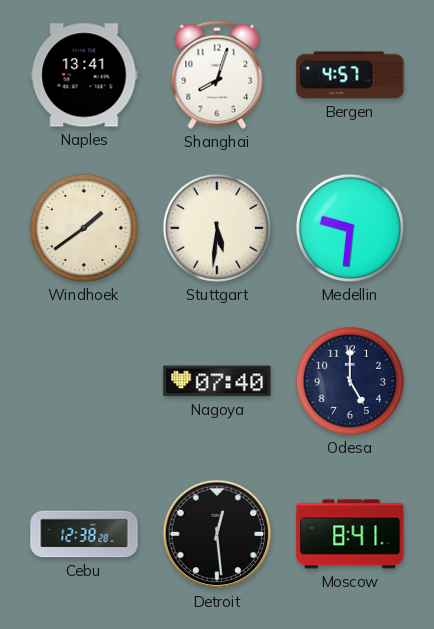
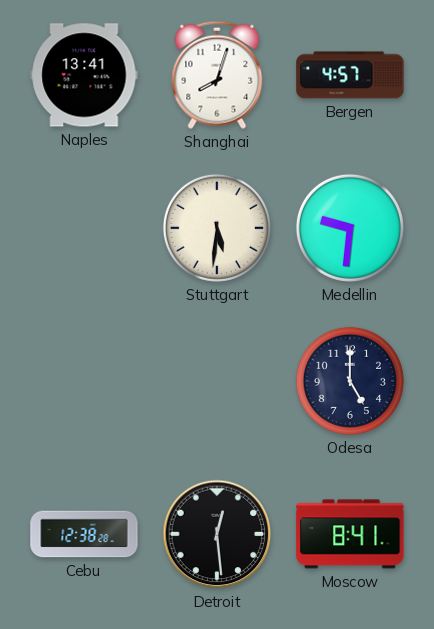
Windhoek: 1:39 -> none (84, 228)
Nagoya: 07:40 -> none (217, 381)
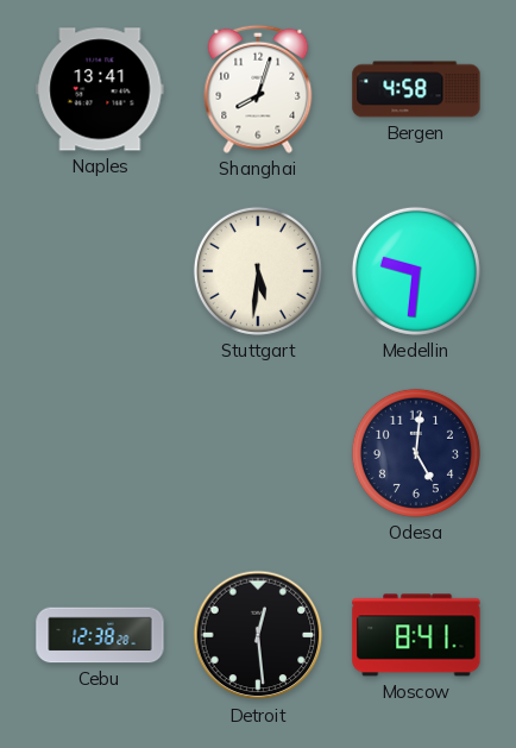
Bergen: 4:57 -> 4:58 (416, 89)
Odesa: 5:00 -> 5:01 (416, 453)
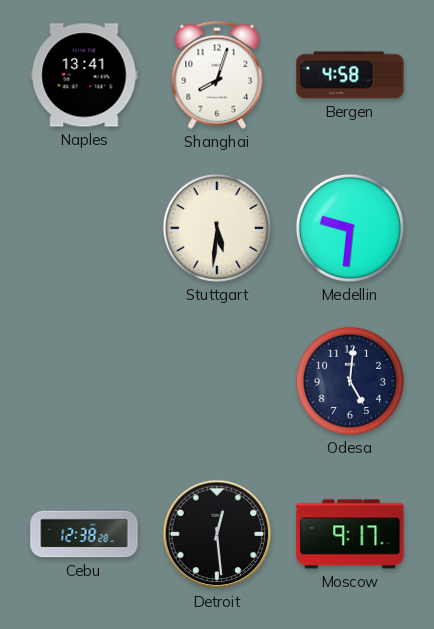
Moscow: 8:41 -> 9:17 (350, 534)
